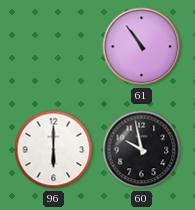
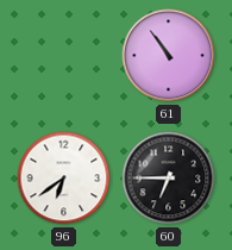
96: 6:00 -> 6:39 (64, 179)
60: 9:58 -> 6:45 (169, 179)
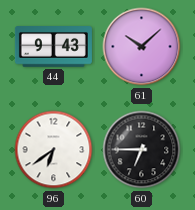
44: none -> 9:43 (53, 47)
61: 10:54 -> 10:08 (142, 47)
